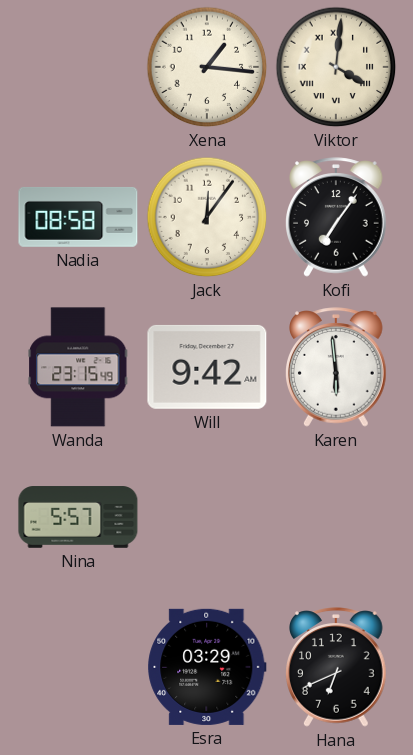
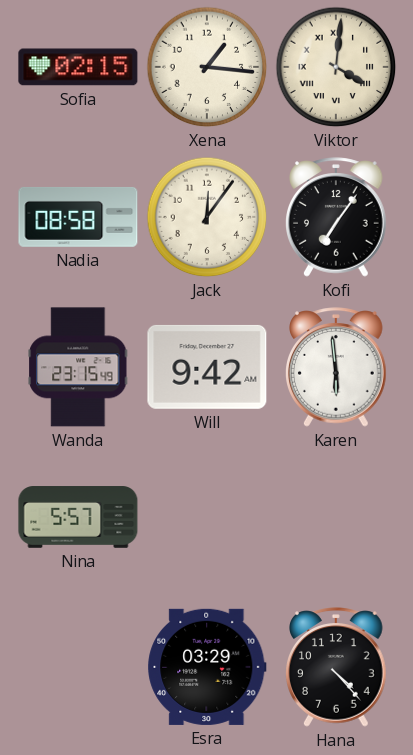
Sofia: none -> 02:15 (78, 67)
Hana: 6:41 -> 4:23 (337, 667)
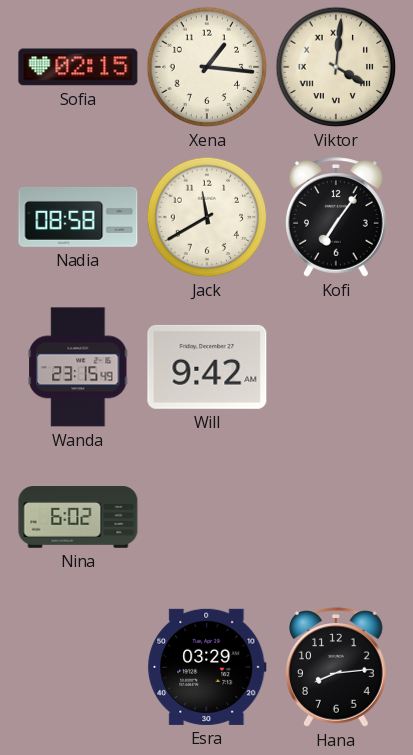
Jack: 12:06 -> 11:40 (207, 217)
Karen: 5:59 -> none (337, 367)
Nina: 5:57 -> 6:02 (78, 517)
Hana: 4:23 -> 8:14 (337, 667)
